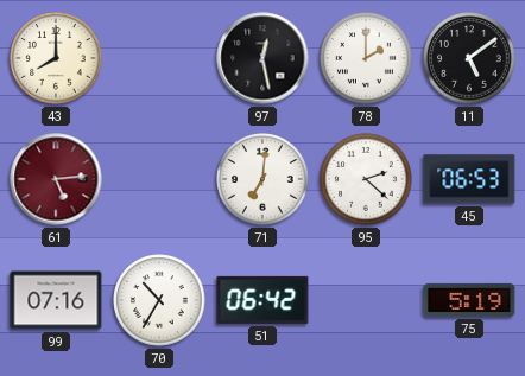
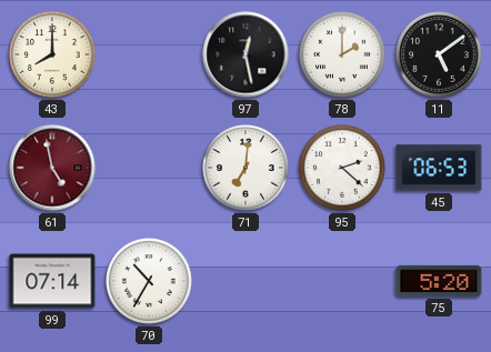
61: 5:14 -> 4:58 (52, 168)
99: 07:16 -> 07:14 (52, 281)
51: 06:42 -> none (262, 300)
75: 5:19 -> 5:20 (439, 281)
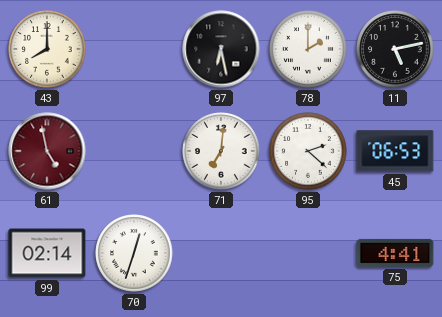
97: 12:28 -> 6:28 (221, 49)
11: 5:09 -> 5:13 (395, 49)
99: 07:14 -> 02:14 (47, 253)
70: 10:35 -> 12:33 (134, 253)
75: 5:20 -> 4:41 (395, 253)
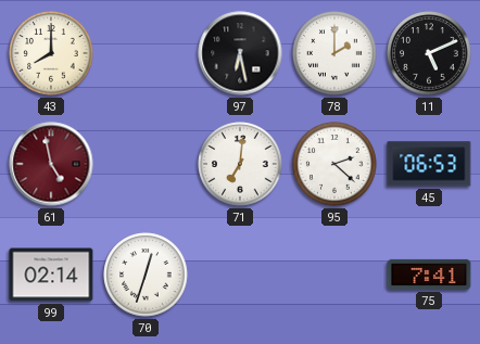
11: 5:13 -> 5:11 (429, 53)
75: 4:41 -> 7:41 (429, 275)
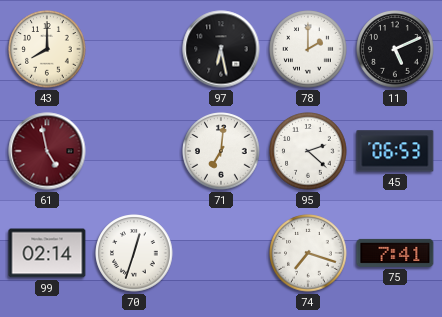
74: none -> 7:18 (308, 253)
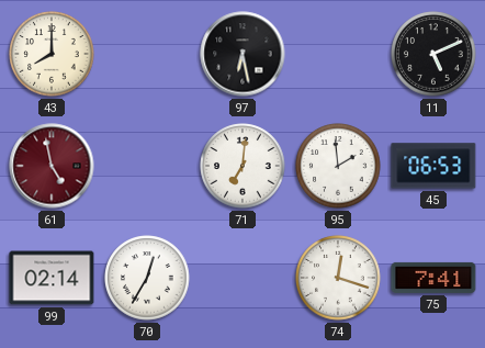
78: 2:00 -> none (308, 49)
95: 2:22 -> 1:59 (338, 166)
70: 12:33 -> 12:35 (147, 278)
74: 7:18 -> 12:18 (338, 278)
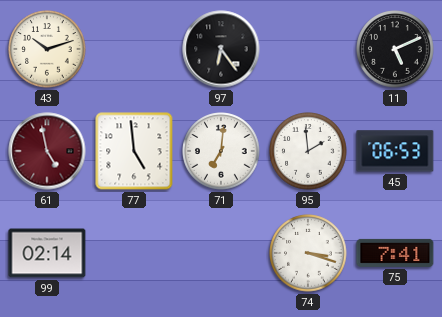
43: 8:00 -> 10:12 (47, 49)
97: 6:28 -> 6:24 (221, 49)
77: none -> 4:59 (134, 151)
70: 12:35 -> none (147, 278)
74: 12:18 -> 3:18 (308, 253)
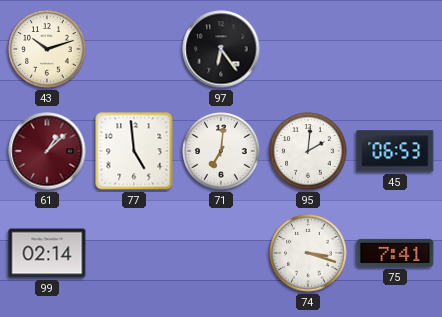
11: 5:11 -> none (395, 49)
61: 4:58 -> 1:08 (47, 151)
95: 1:59 -> 2:01 (308, 151)
